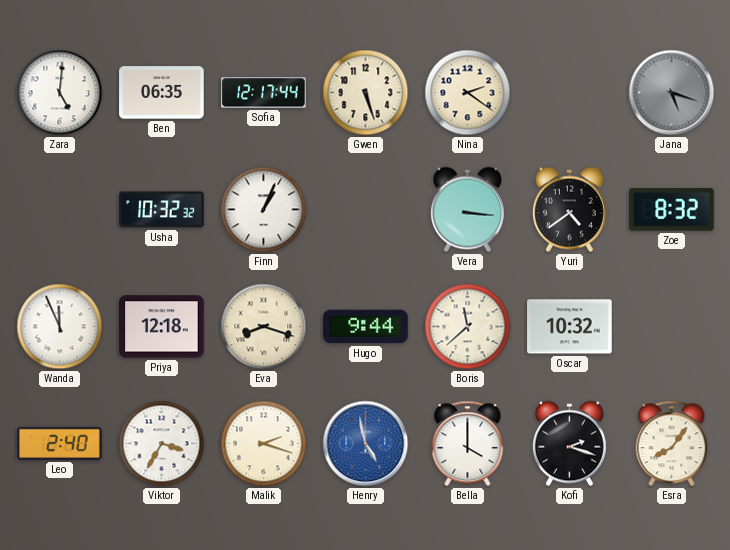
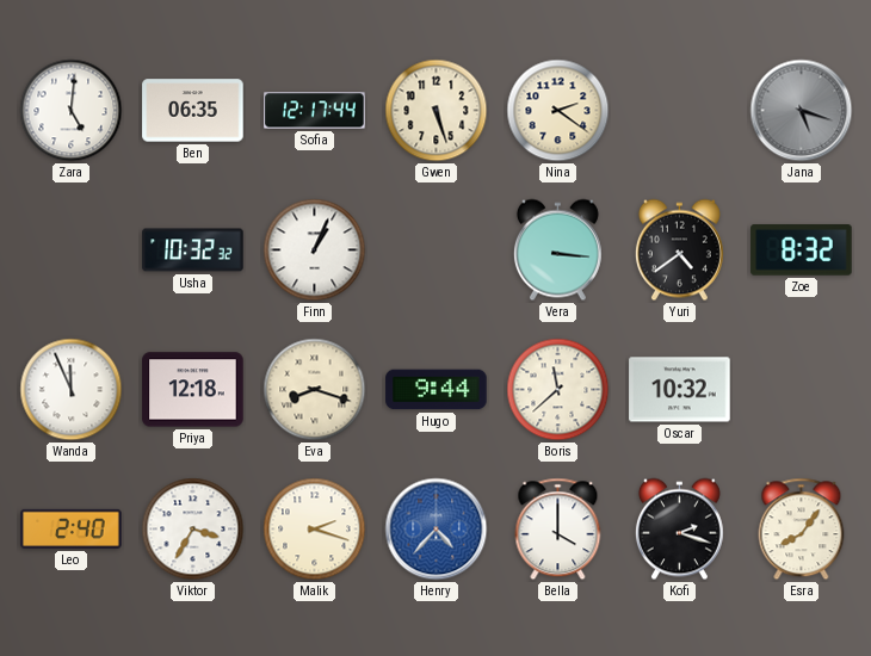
Henry: 4:58 -> 4:37 (437, 530)
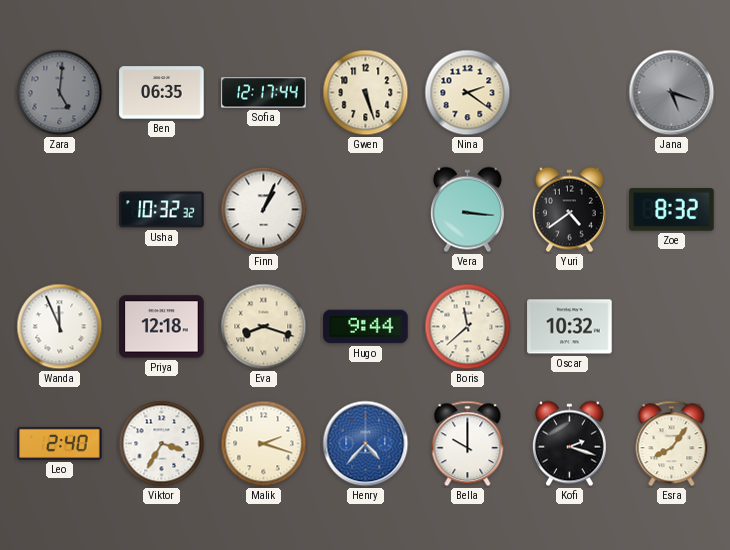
Zara dial: white -> grey (60, 93)
Bella: 4:00 -> 10:00 (468, 444)
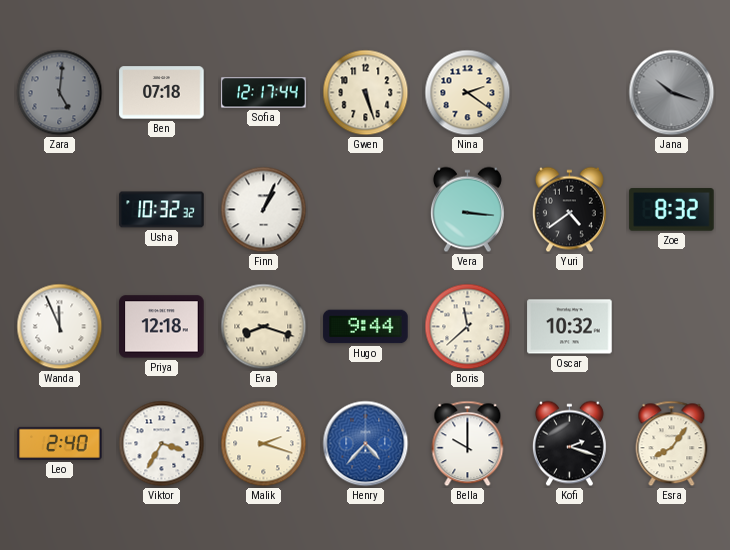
Ben: 06:35 -> 07:18 (162, 93)
Jana: 5:18 -> 10:18 (672, 93)
